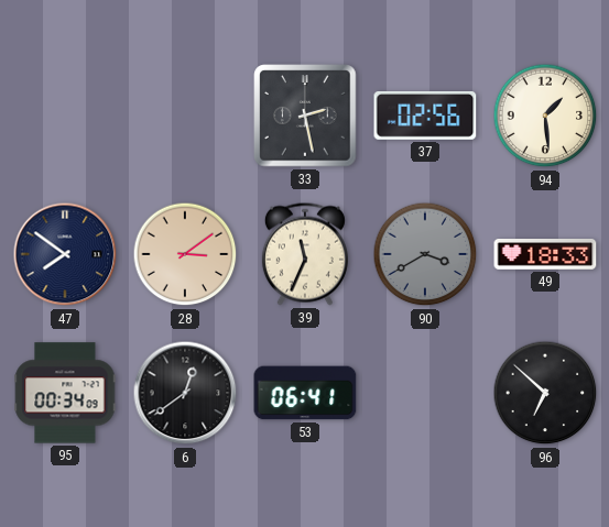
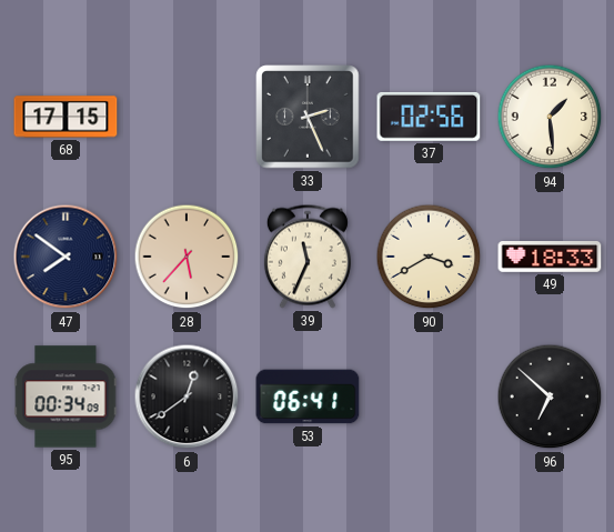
68: none -> 17:15 (66, 117)
33: 2:28 -> 2:26 (308, 117)
28: 3:09 -> 5:37 (187, 257)
90 dial: grey -> cream (429, 257)
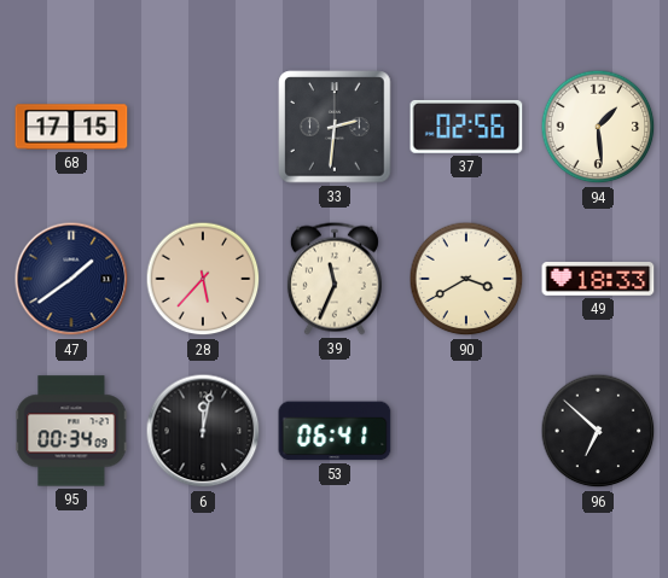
33: 2:26 -> 2:31 (335, 127)
47: 7:51 -> 1:39 (71, 279)
6: 12:39 -> 12:02 (203, 431)
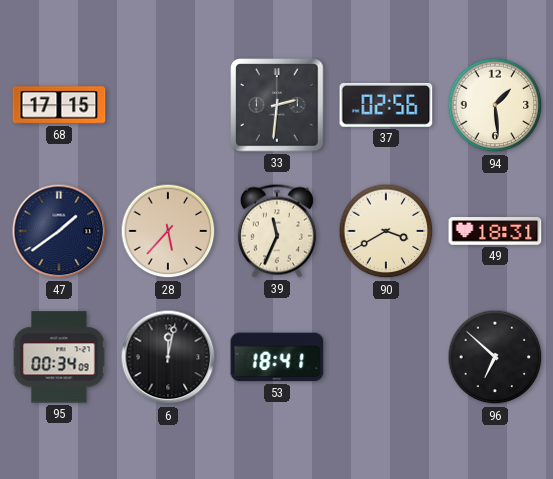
49: 18:33 -> 18:31 (495, 231)
53: 06:41 -> 18:41 (277, 357)
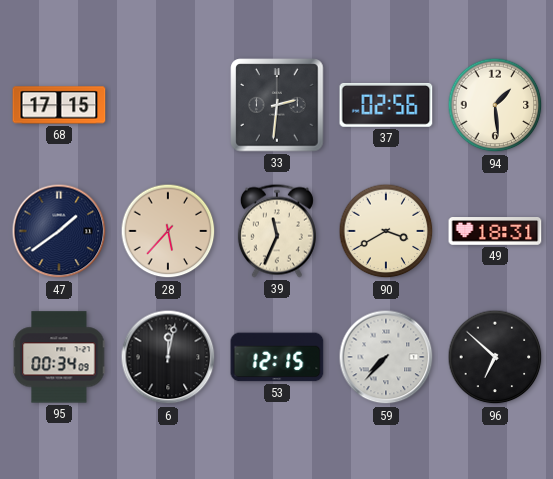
53: 18:41 -> 12:15 (277, 357)
59: none -> 7:37 (386, 357)
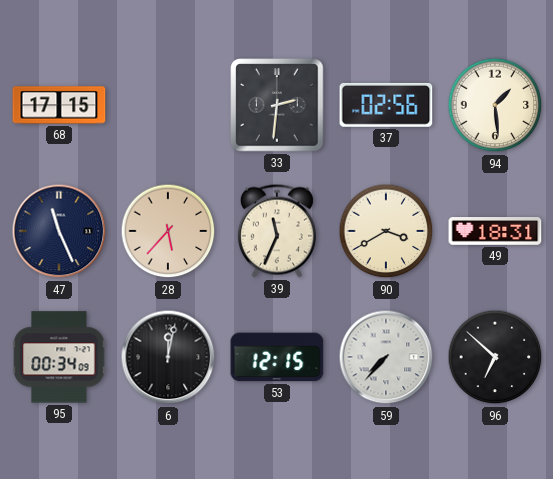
47: 1:39 -> 11:26 (59, 231)
